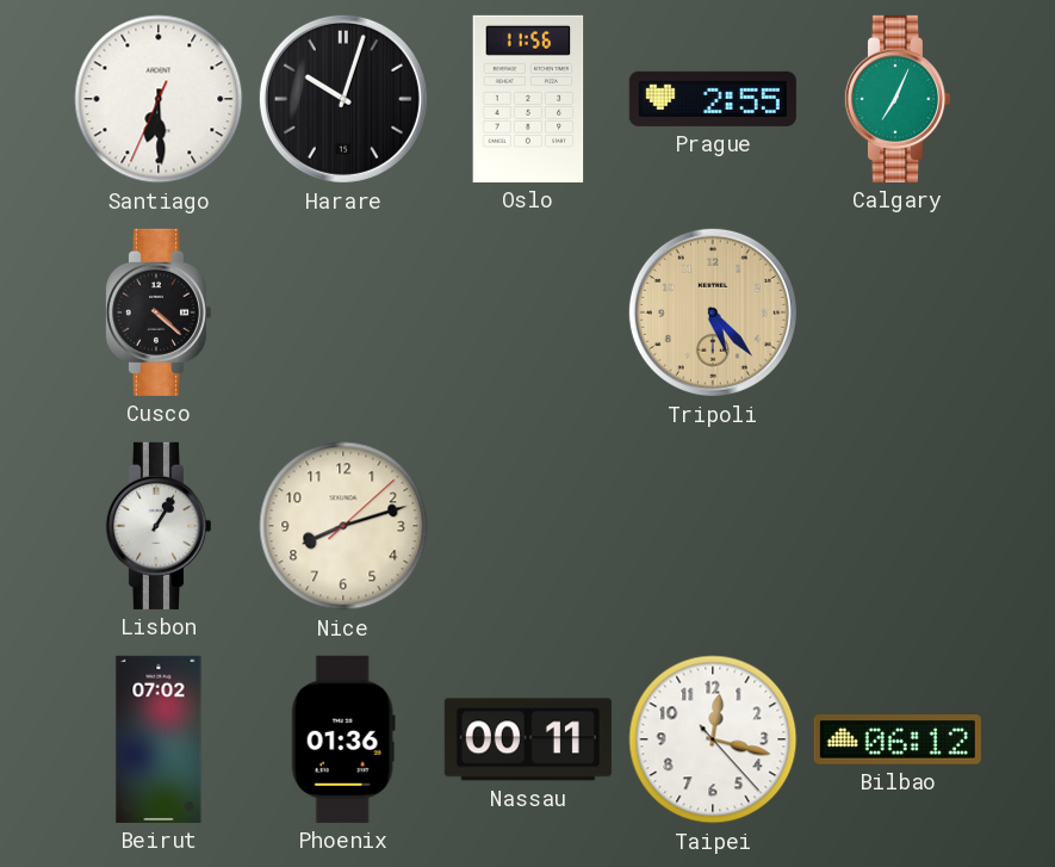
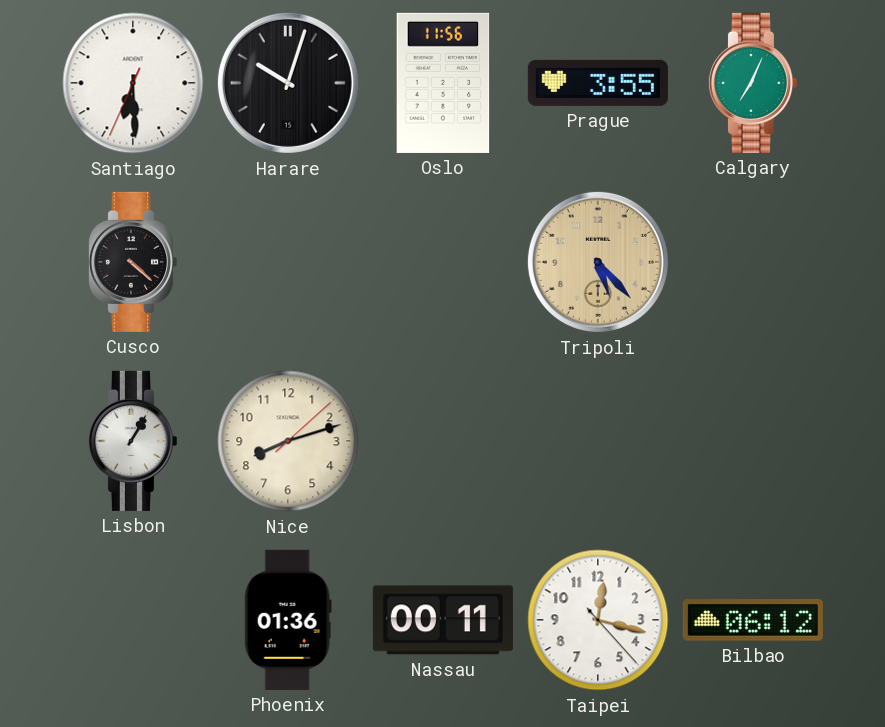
Prague: 2:55 -> 3:55 (598, 83)
Beirut: 07:02 -> none (159, 739)
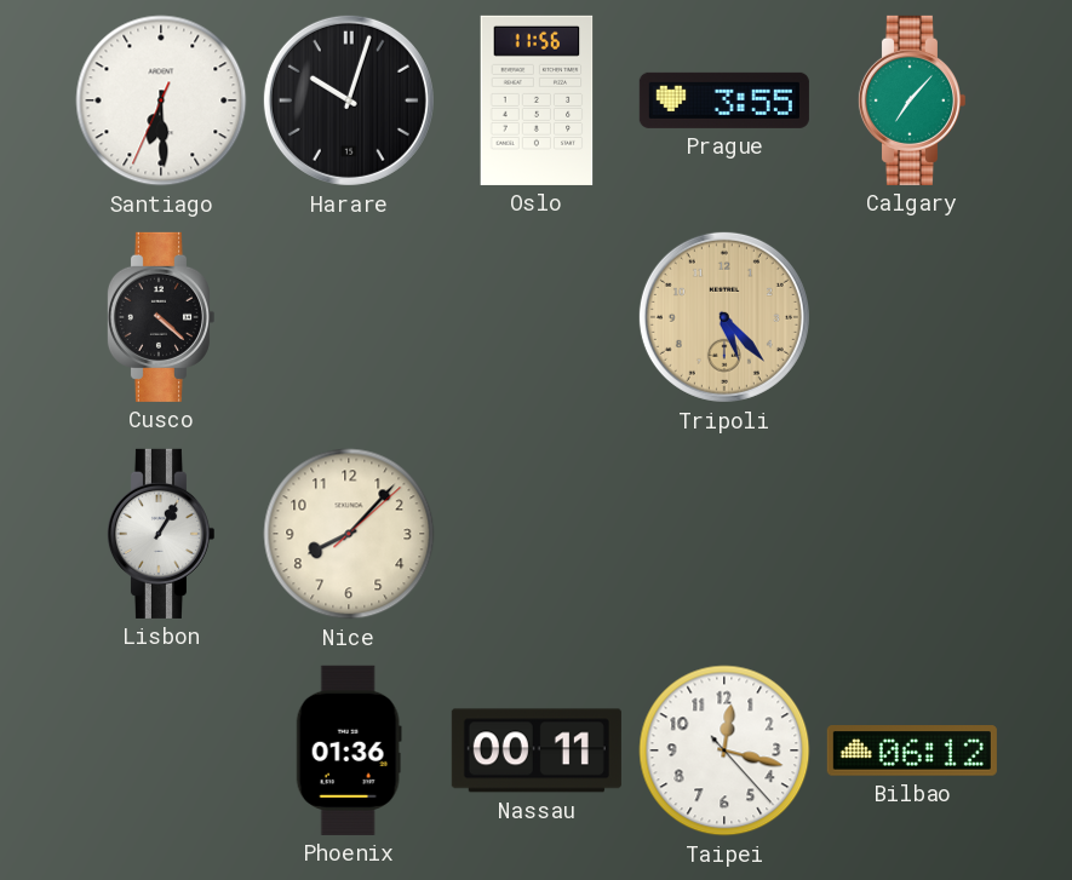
Calgary: 7:04 -> 7:07 (911, 100)
Nice: 8:12 -> 8:07 (349, 534)
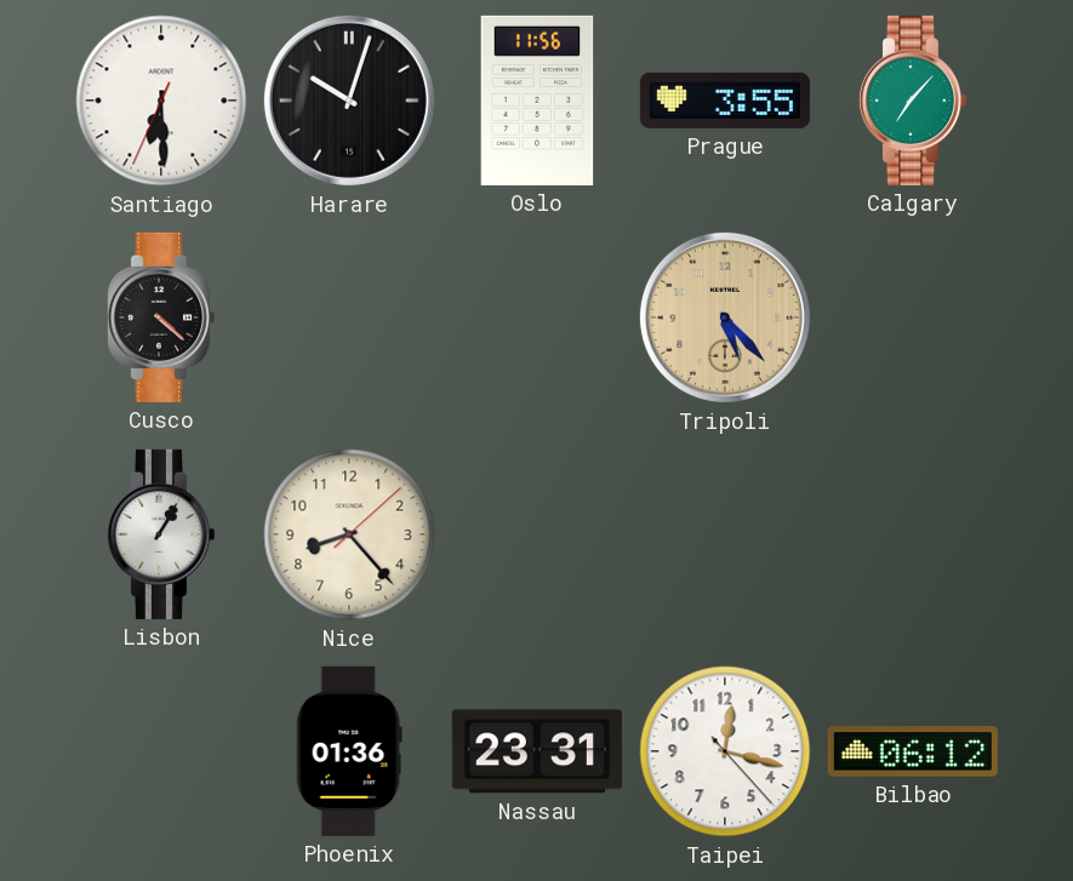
Nice: 8:07 -> 8:23 (349, 534)
Nassau: 00:11 -> 23:31 (537, 751)
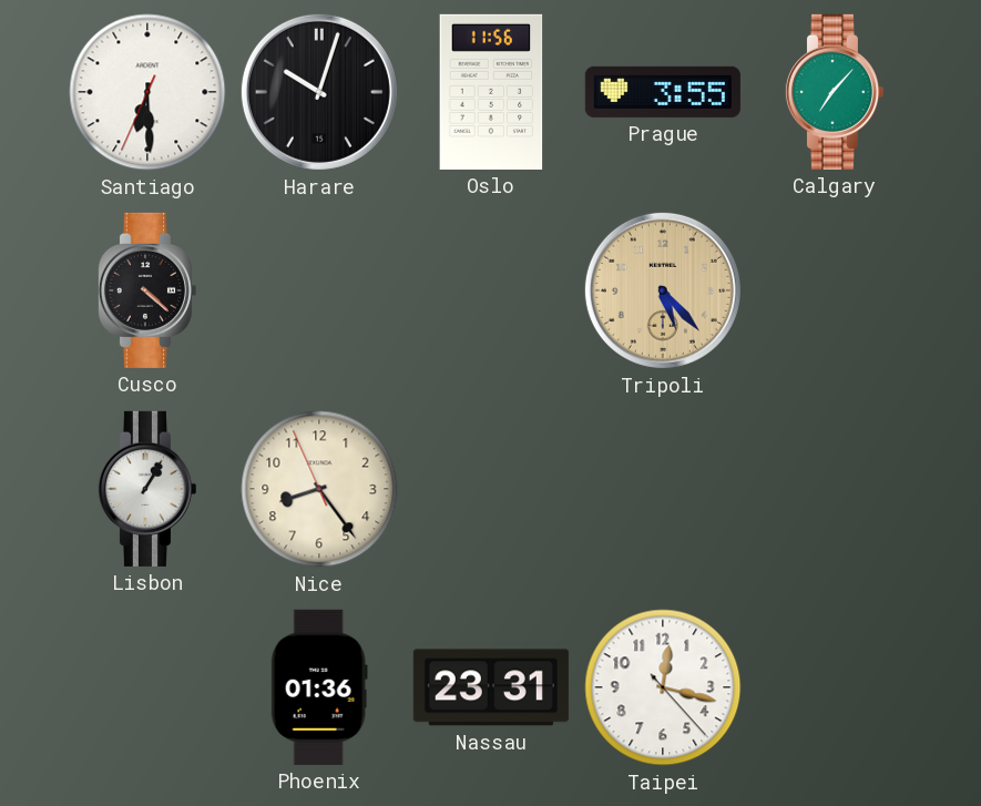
Nice: 8:23:08 -> 8:23:56 (319, 489)
Bilbao: 06:12 -> none (913, 751)
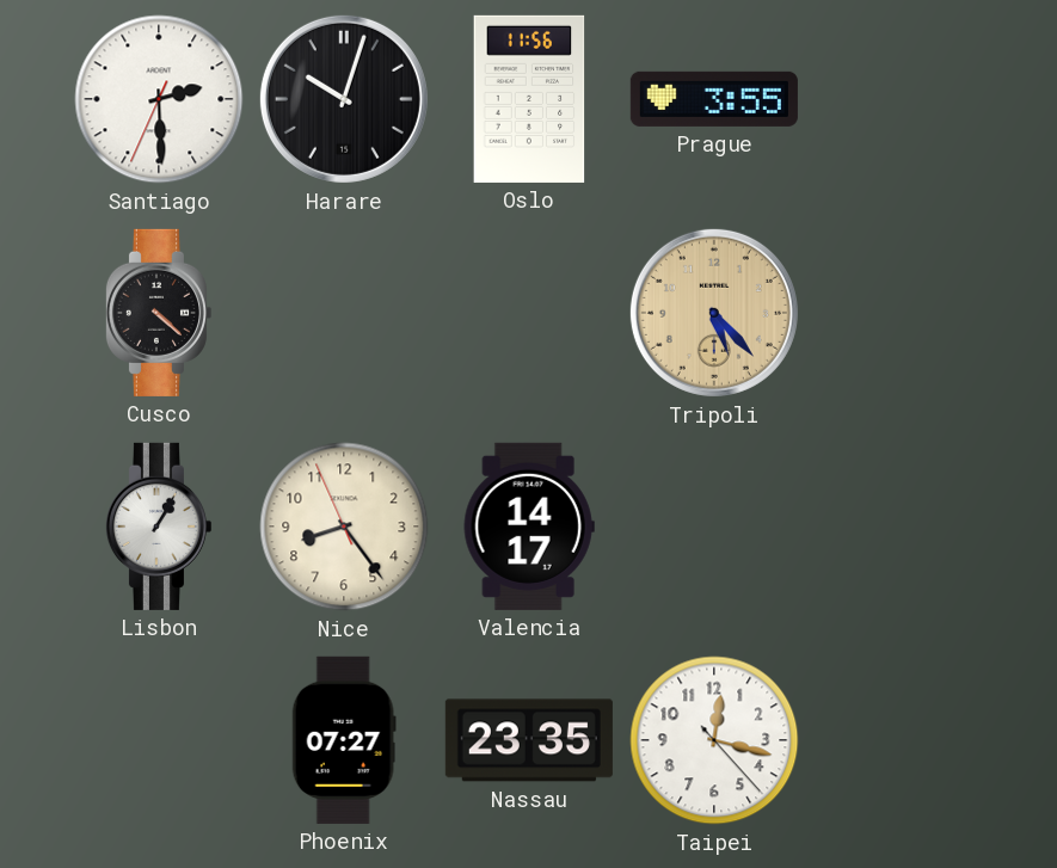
Santiago: 6:29 -> 2:29 (159, 99)
Calgary: 7:07 -> none (834, 92)
Valencia: none -> 14:17 (529, 527)
Phoenix: 01:36 -> 07:27 (344, 740)
Nassau: 23:31 -> 23:35 (529, 740)
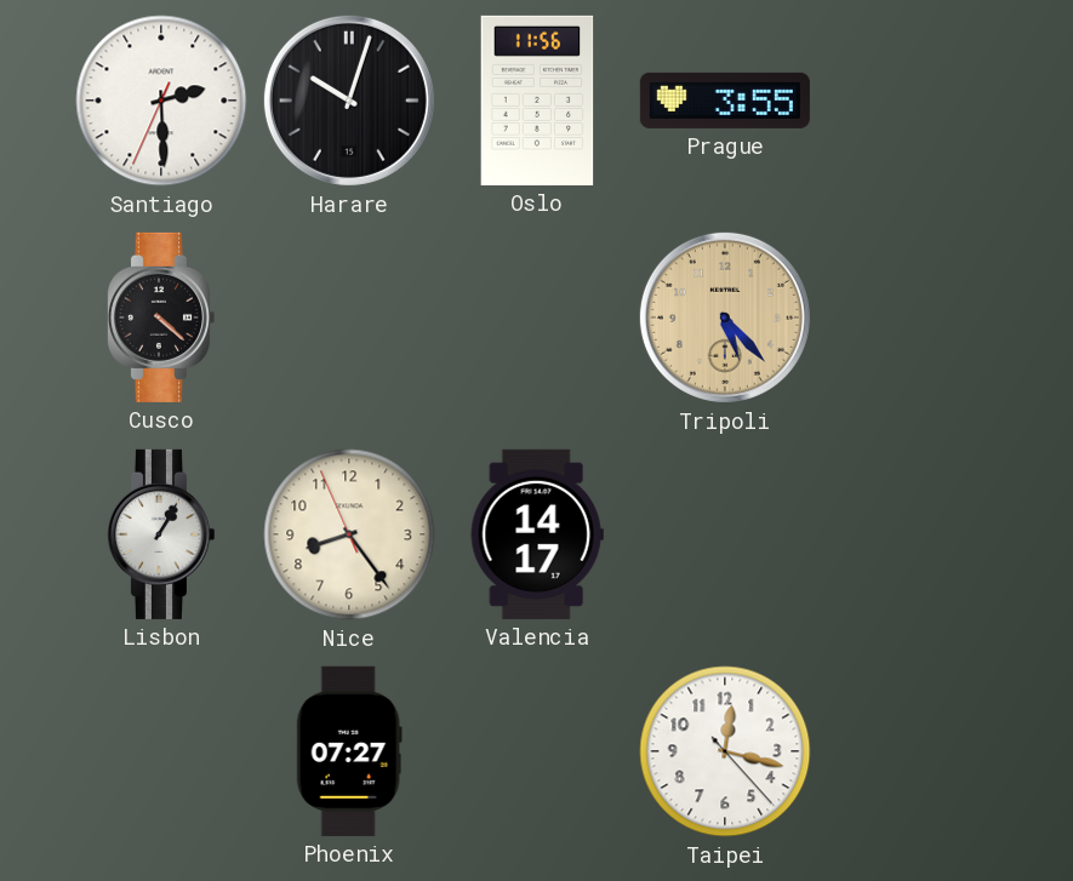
Nassau: 23:35 -> none (529, 740)
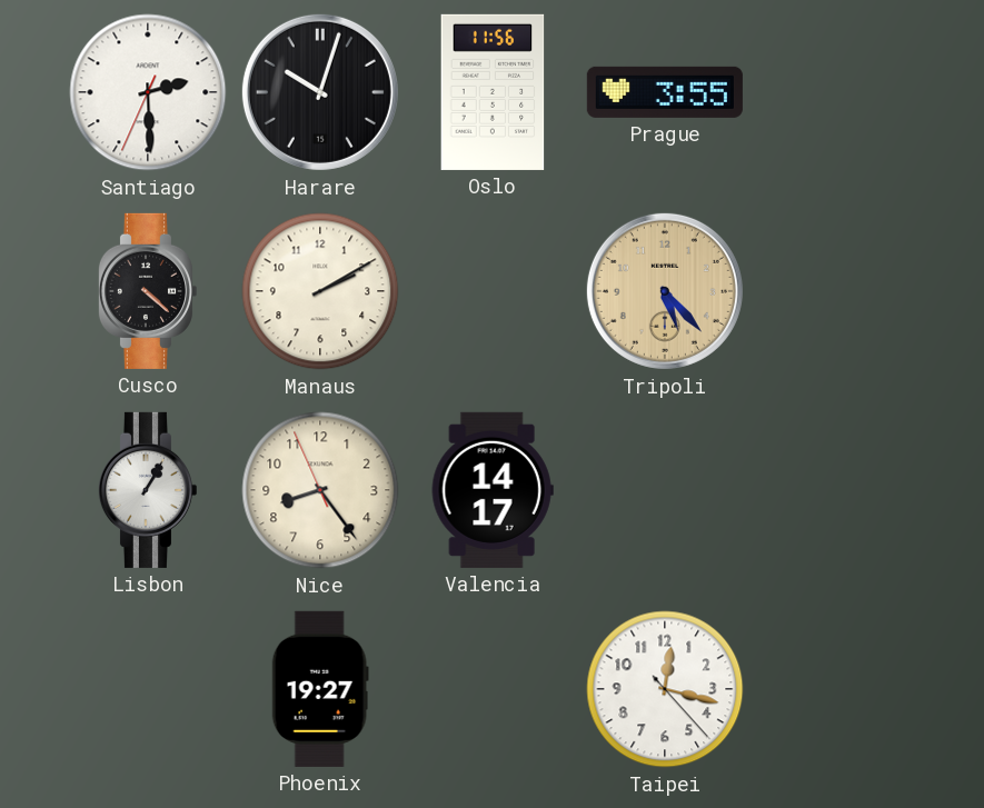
Manaus: none -> 2:10 (320, 291)
Phoenix: 07:27 -> 19:27 (320, 689)
